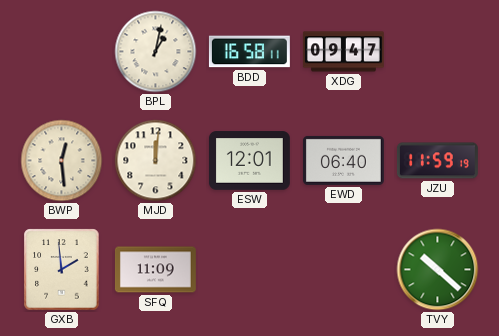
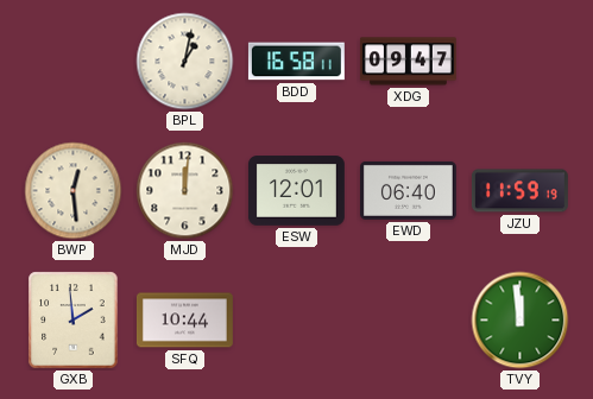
SFQ: 11:09 -> 10:44 (184, 321)
TVY: 10:22 -> 11:59 (521, 321)
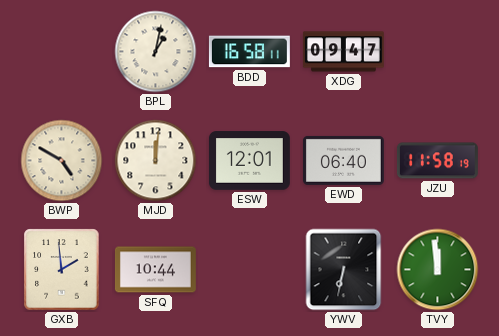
BWP: 12:29 -> 4:50 (62, 161)
JZU: 11:59 -> 11:58 (437, 161)
YWV: none -> 6:32 (344, 270)
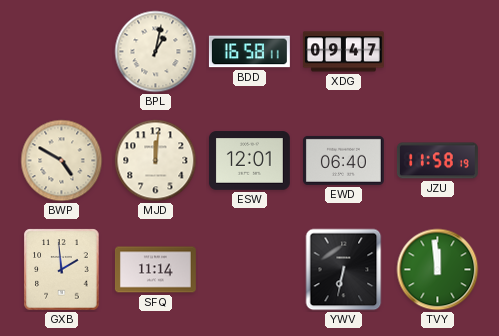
SFQ: 10:44 -> 11:14 (155, 270)
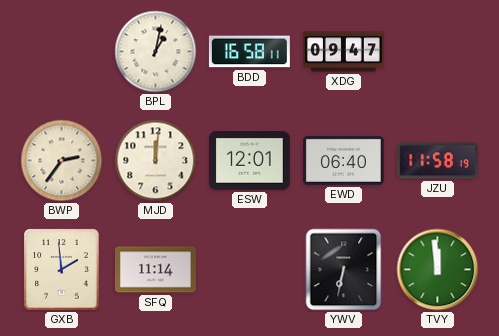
BWP: 4:50 -> 2:36 (62, 161)
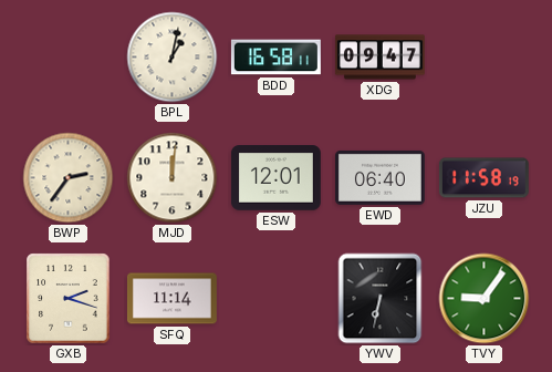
GXB: 1:59 -> 2:18 (69, 299)
TVY: 11:59 -> 9:06 (485, 299)
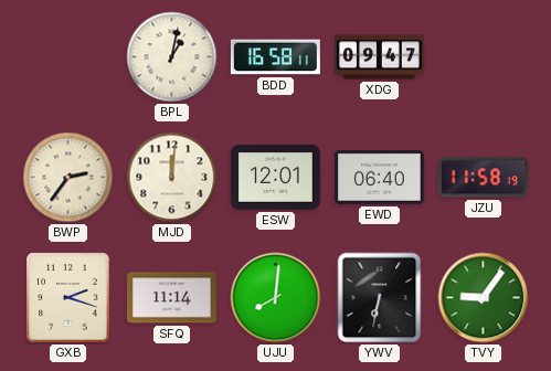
UJU: none -> 8:01 (276, 298)
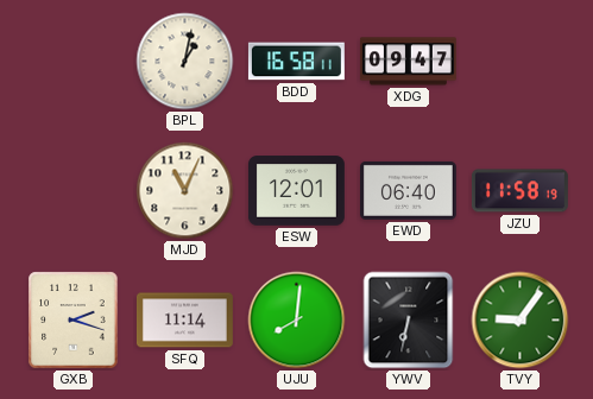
BWP: 2:36 -> none (68, 178)
MJD: 12:01 -> 11:04 (185, 191)
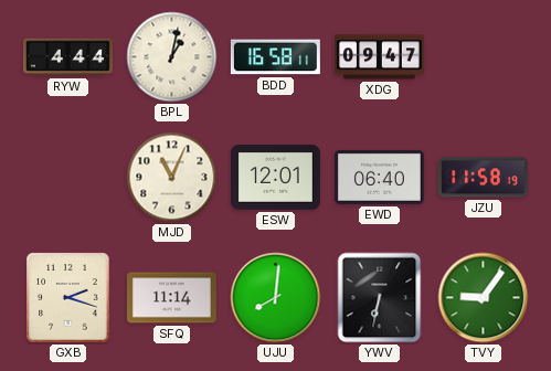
RYW: none -> 4:44 (67, 57)
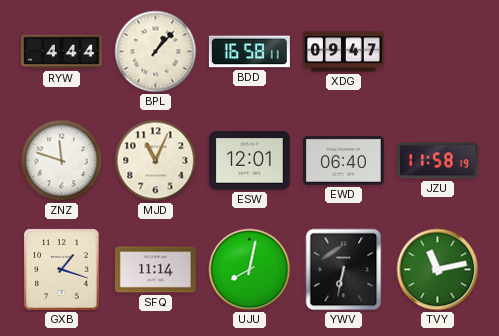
BPL: 1:02 -> 1:07 (156, 52)
ZNZ: none -> 11:48 (62, 161)
GXB: 2:18 -> 1:18 (62, 270)
UJU: 8:01 -> 8:02 (250, 270)
TVY: 9:06 -> 11:13 (438, 270)
